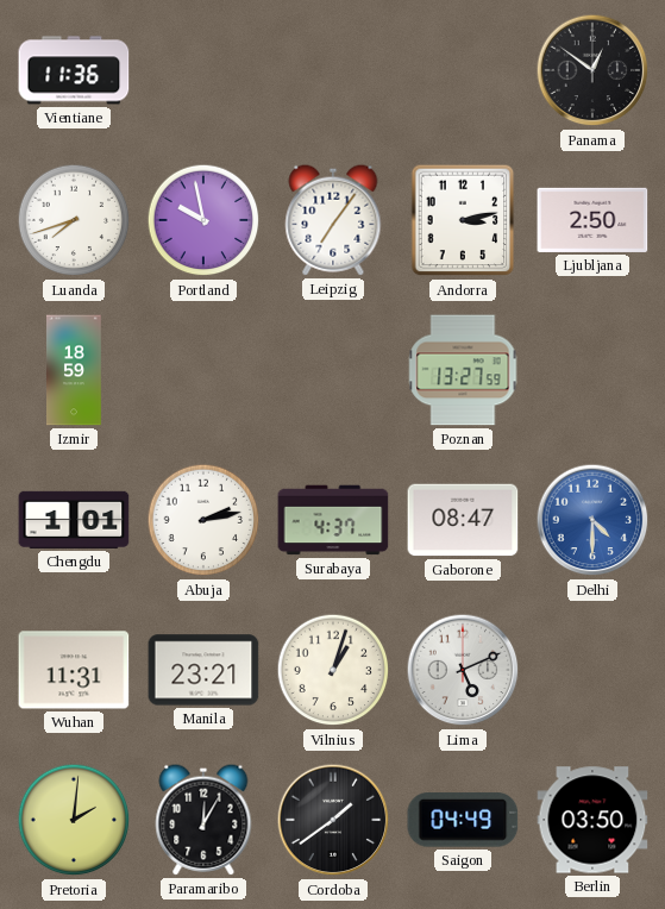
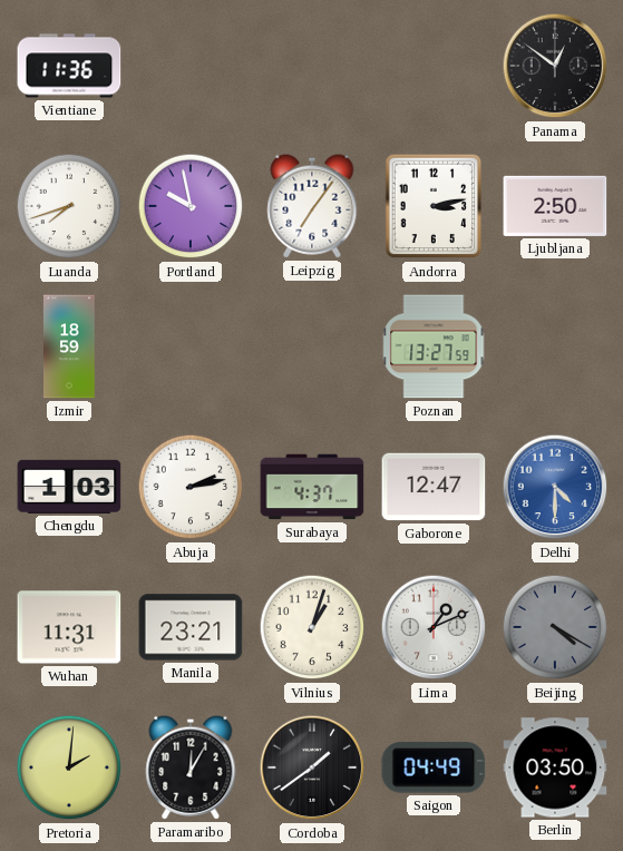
Chengdu: 1:01 -> 1:03 (69, 487)
Gaborone: 08:47 -> 12:47 (434, 487)
Lima: 5:11 -> 1:11 (434, 627)
Beijing: none -> 4:20 (555, 627)
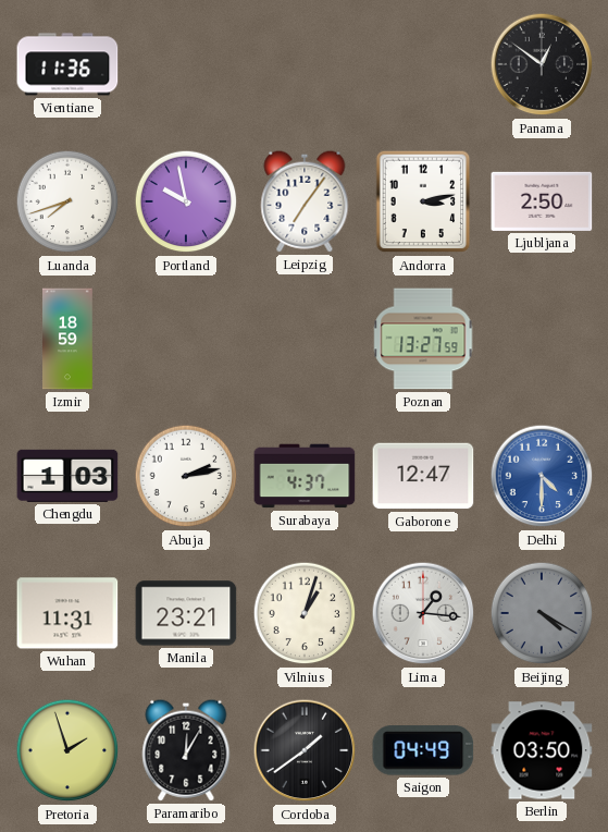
Lima: 1:11 -> 1:16 (423, 613)
Pretoria: 2:01 -> 1:57 (67, 750)
